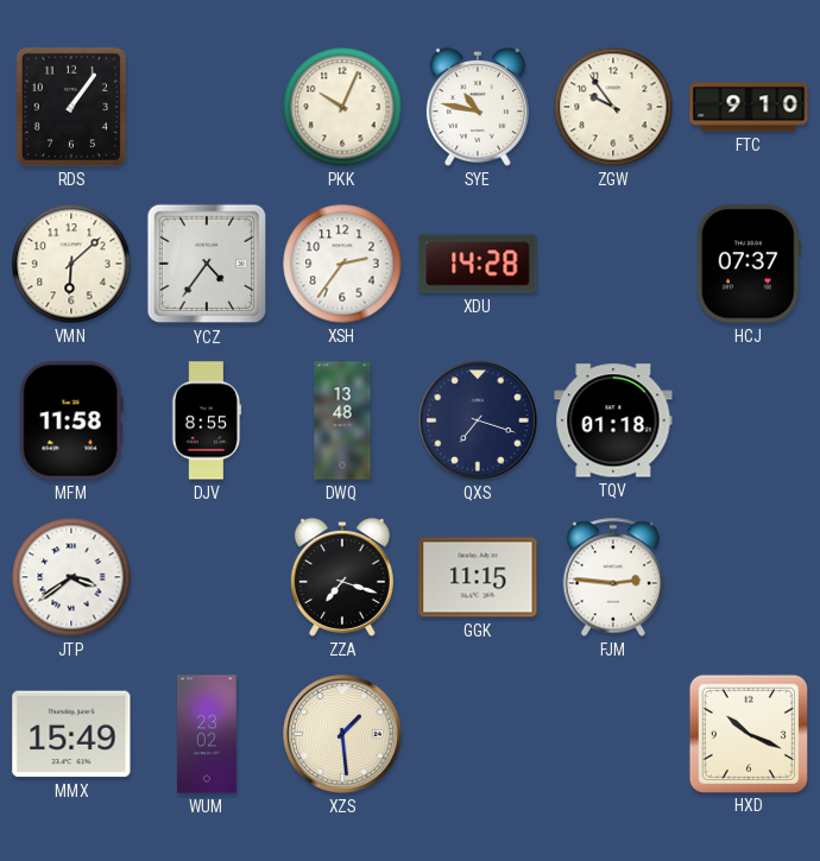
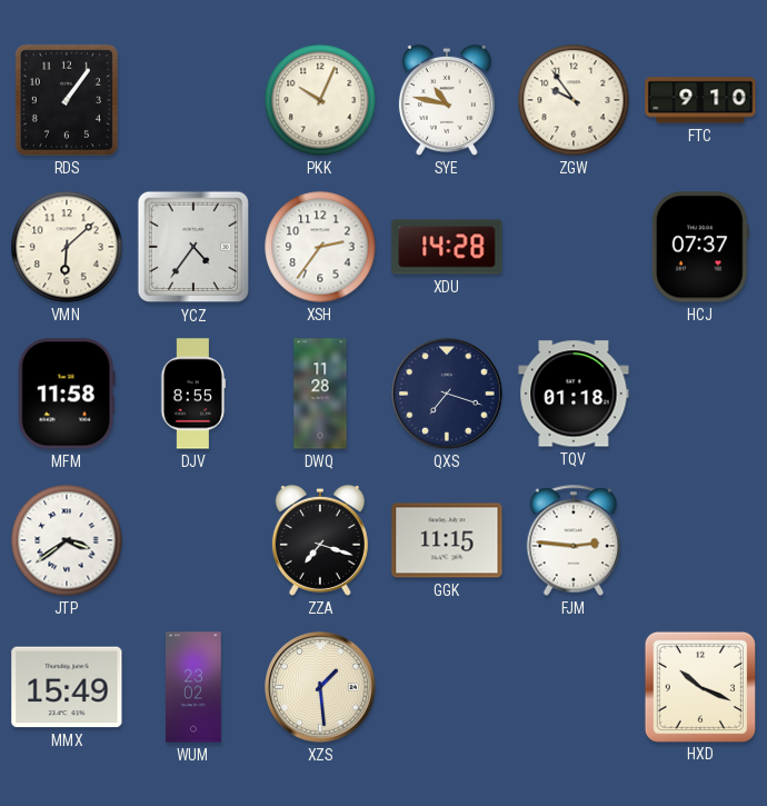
DWQ: 13:48 -> 11:28 (320, 394)
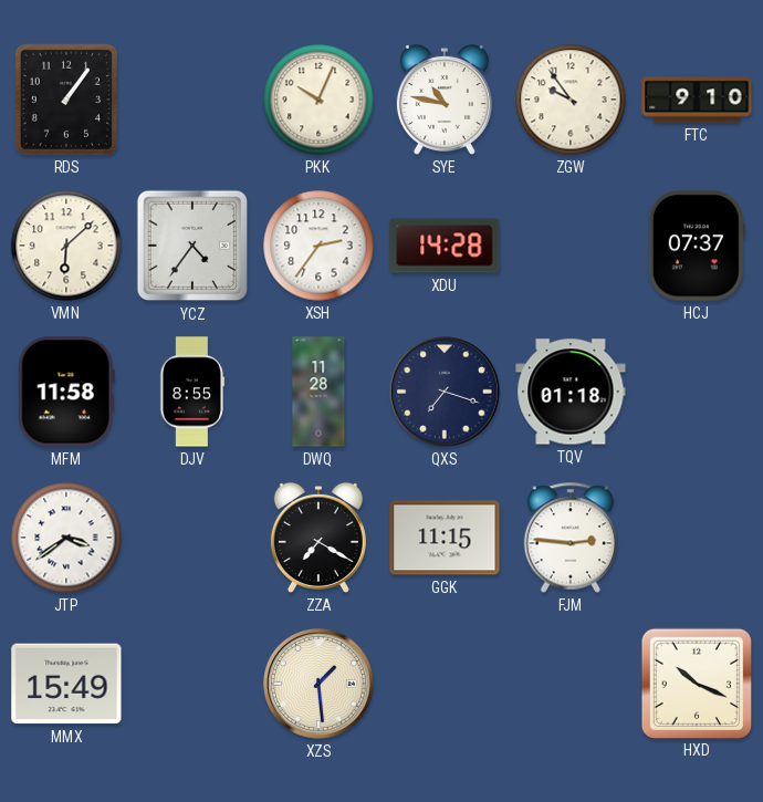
ZZA: 7:18 -> 7:20 (318, 538)
WUM: 23:02 -> none (195, 687)
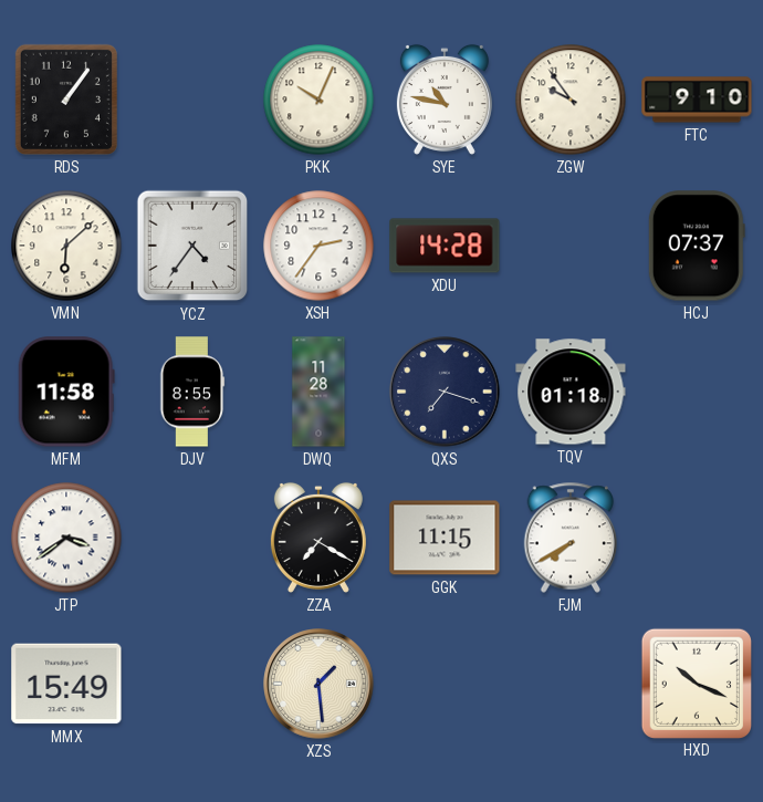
FJM: 2:46 -> 7:40 (571, 538)
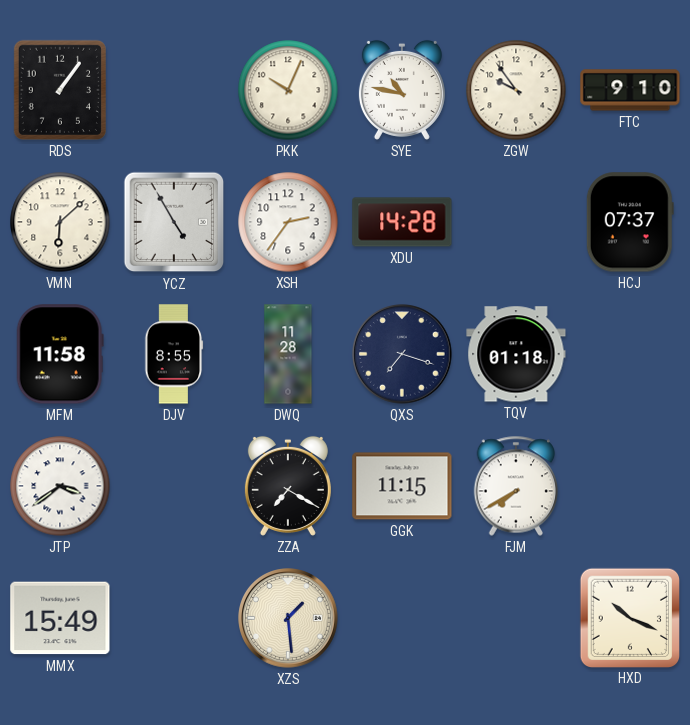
YCZ: 4:36 -> 4:55 (174, 222)
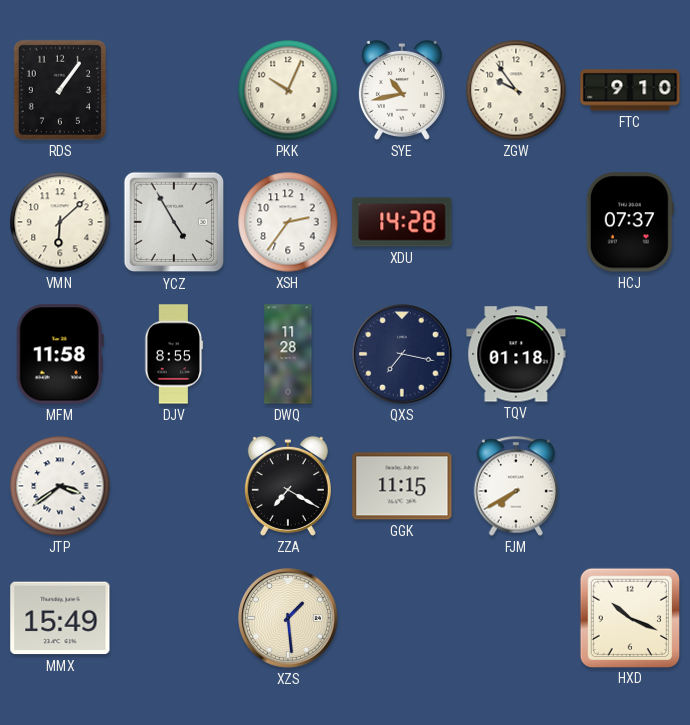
SYE: 10:47 -> 10:43 (402, 90)
QXS: 7:18 -> 7:17 (402, 354)
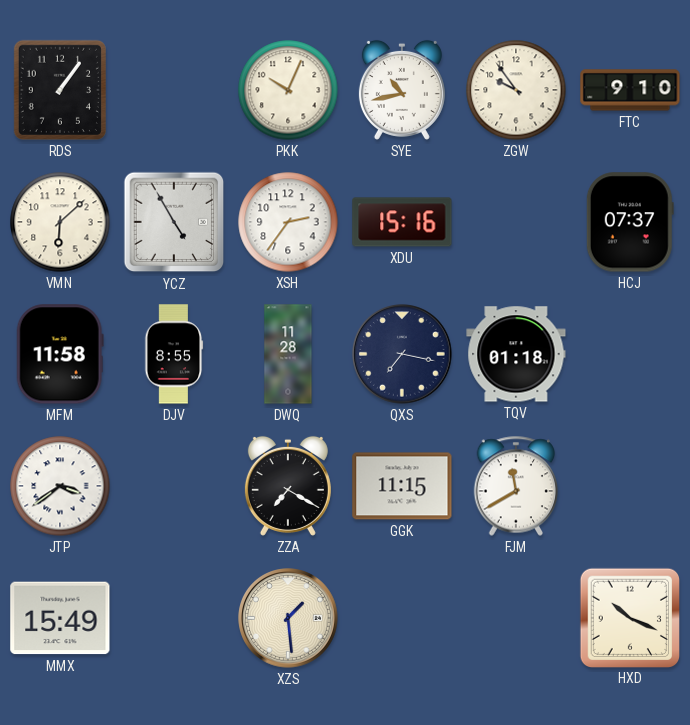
XDU: 14:28 -> 15:16 (402, 222)
FJM: 7:40 -> 11:40 (516, 486)
